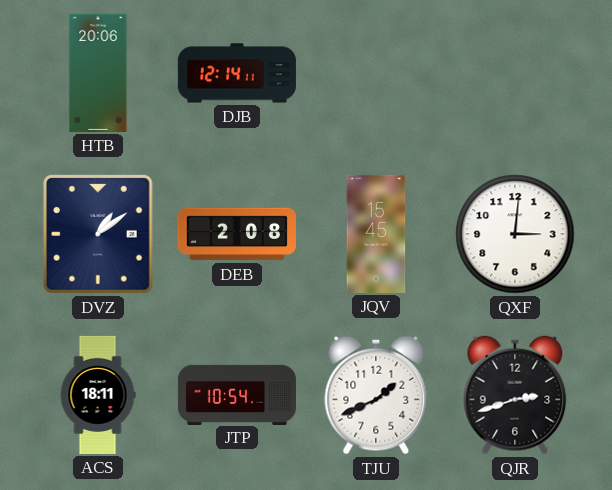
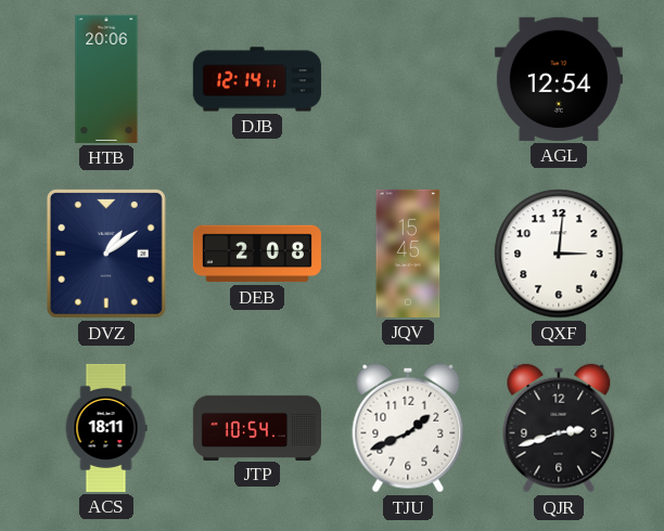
AGL: none -> 12:54 (559, 79)
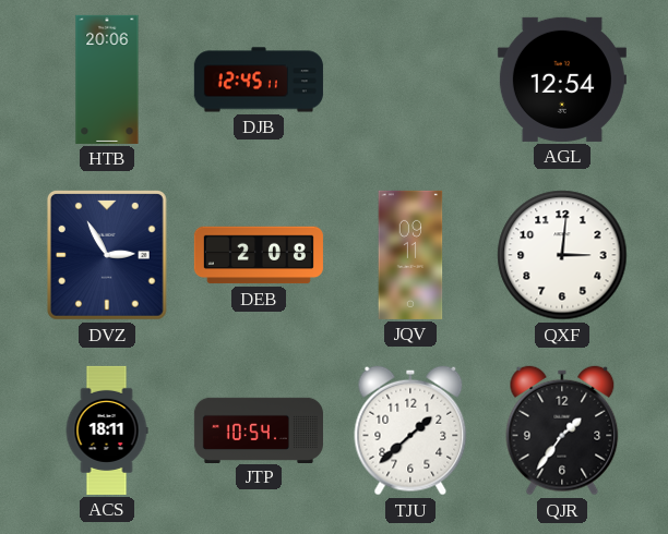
DJB: 12:14 -> 12:45 (259, 80)
DVZ: 1:09 -> 2:55 (107, 256)
JQV: 15:45 -> 09:11 (410, 255)
TJU: 1:41 -> 1:38 (410, 430)
QJR: 2:42 -> 1:36 (562, 430)
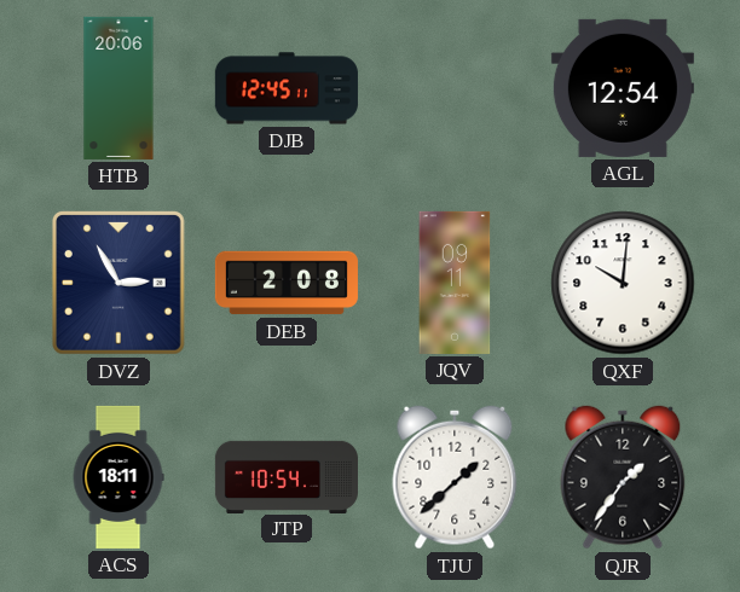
QXF: 3:01 -> 10:01 (623, 283)
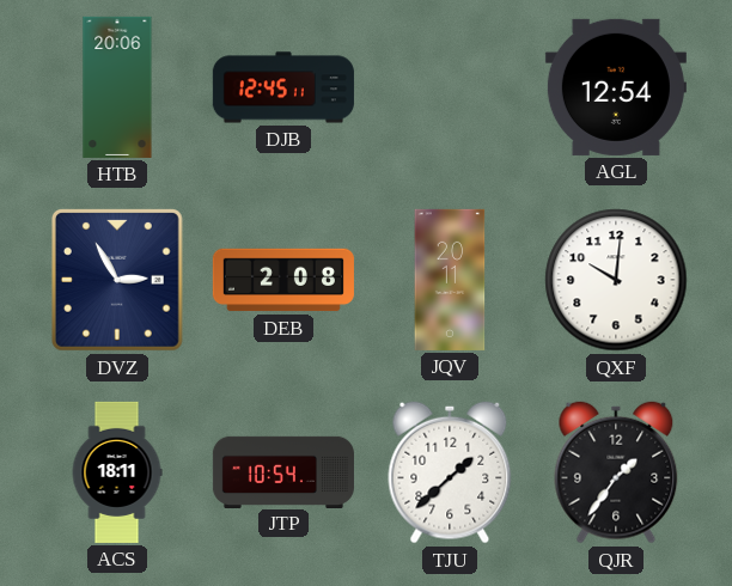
JQV: 09:11 -> 20:11 (450, 280)
